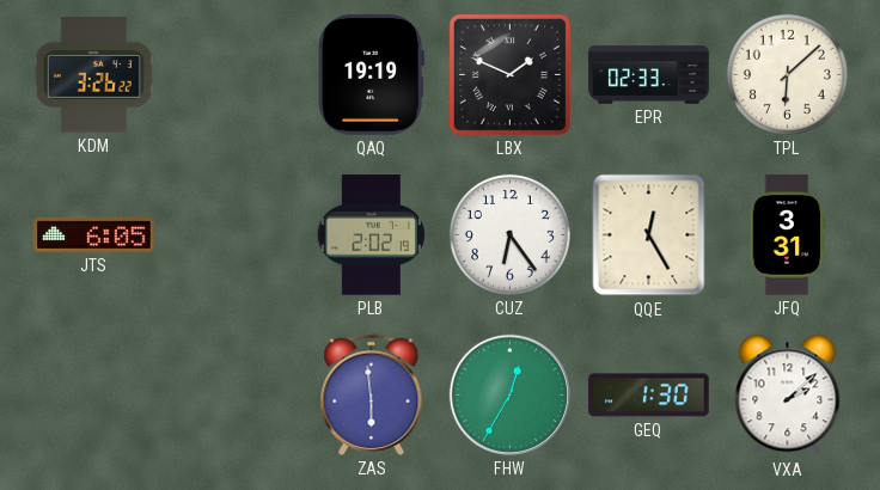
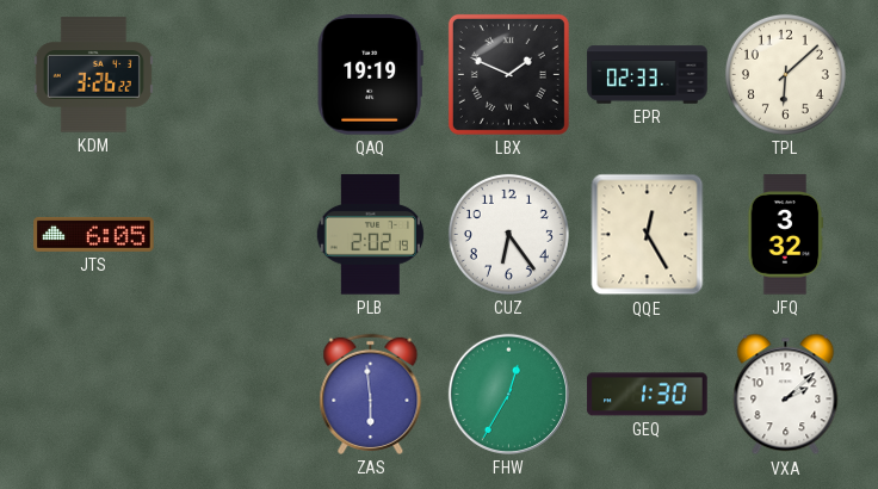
JFQ: 3:31 -> 3:32 (786, 235)
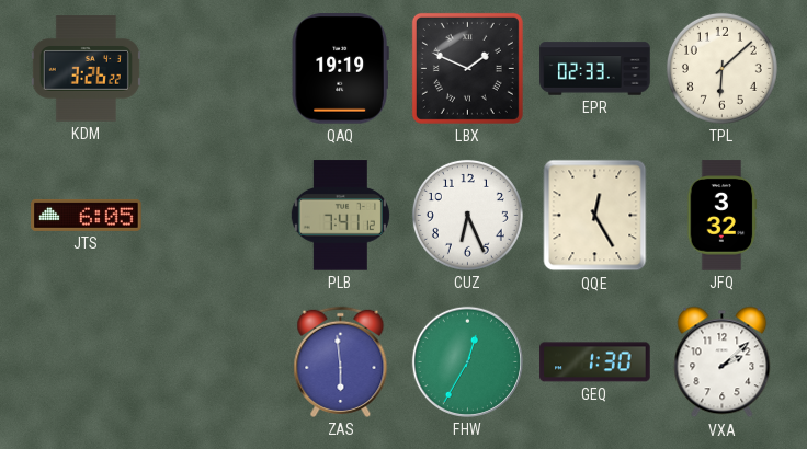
PLB: 2:02 -> 7:41 (340, 216)
CUZ: 6:24 -> 6:26 (467, 215)
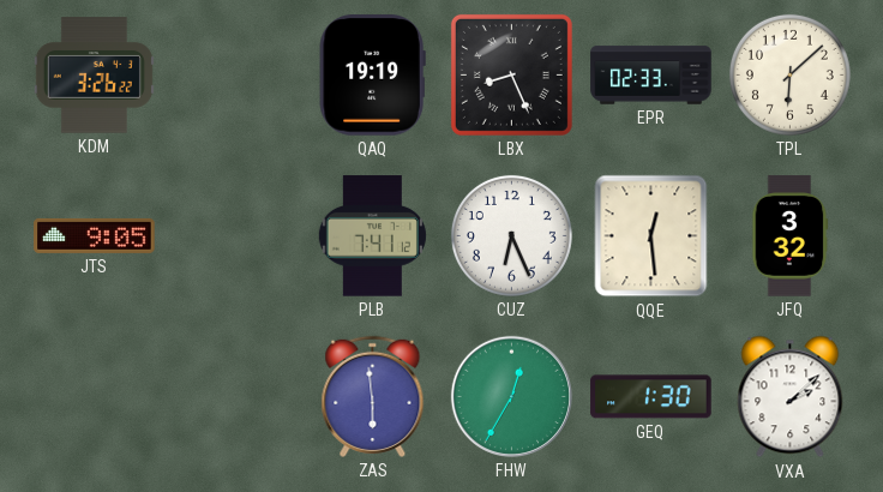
LBX: 1:49 -> 8:26 (511, 74)
JTS: 6:05 -> 9:05 (95, 235)
QQE: 12:25 -> 12:29 (651, 236)
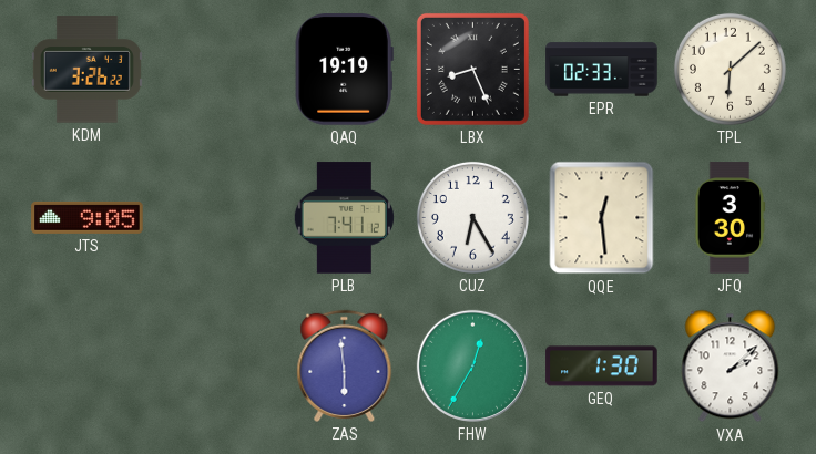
CUZ: 6:26 -> 6:25 (472, 217)
JFQ: 3:32 -> 3:30 (731, 218)
